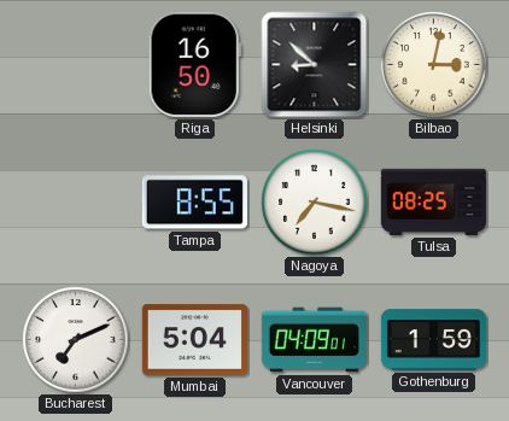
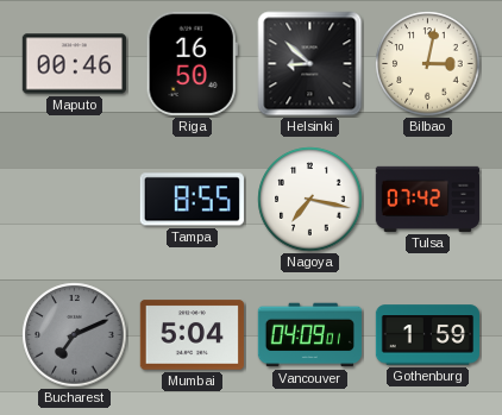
Maputo: none -> 00:46 (74, 64)
Tulsa: 08:25 -> 07:42 (427, 199)
Bucharest dial: white -> grey (75, 335)
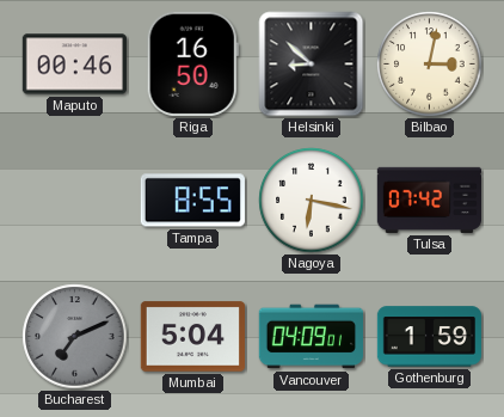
Nagoya: 7:17 -> 6:17 (312, 201)
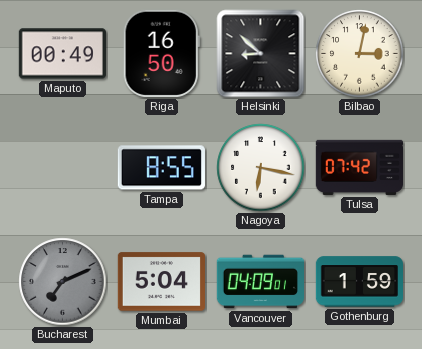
Maputo: 00:46 -> 00:49 (62, 54)
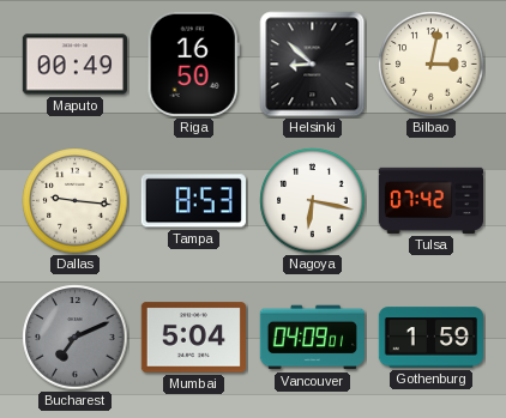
Dallas: none -> 9:16 (76, 201)
Tampa: 8:55 -> 8:53 (193, 201)
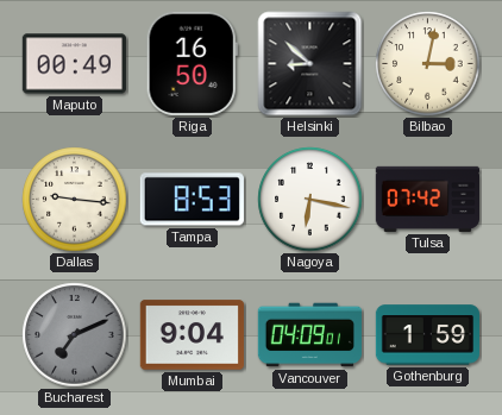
Mumbai: 5:04 -> 9:04 (192, 335)
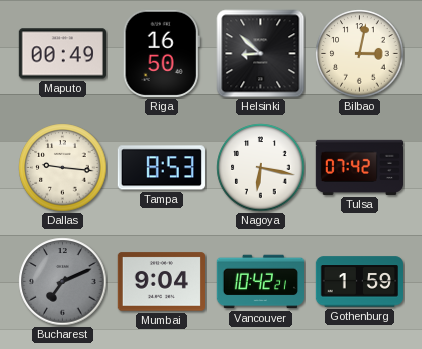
Vancouver: 04:09 -> 10:42 (260, 282)
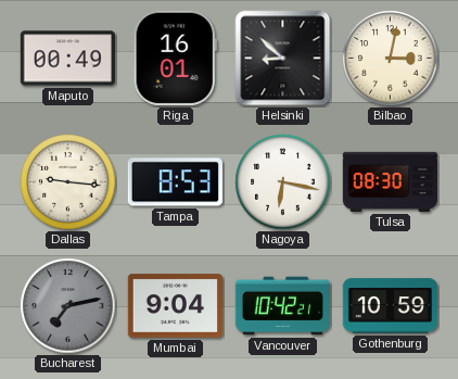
Riga: 16:50 -> 16:01 (175, 58)
Tulsa: 07:42 -> 08:30 (390, 181)
Bucharest: 7:11 -> 7:13 (68, 306)
Gothenburg: 1:59 -> 10:59 (390, 306)
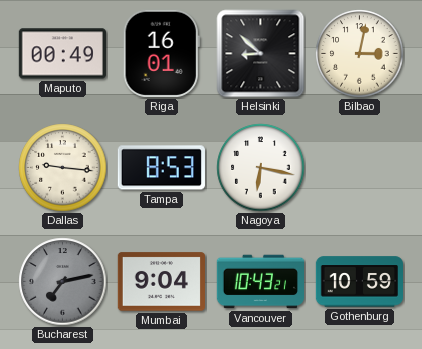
Tulsa: 08:30 -> none (390, 181)
Vancouver: 10:42 -> 10:43 (260, 282)
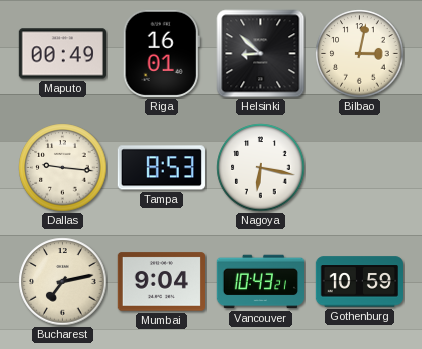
Bucharest dial: grey -> cream (63, 282)
